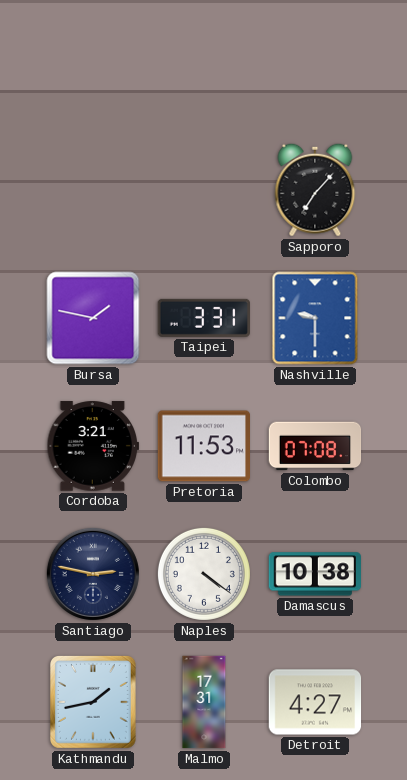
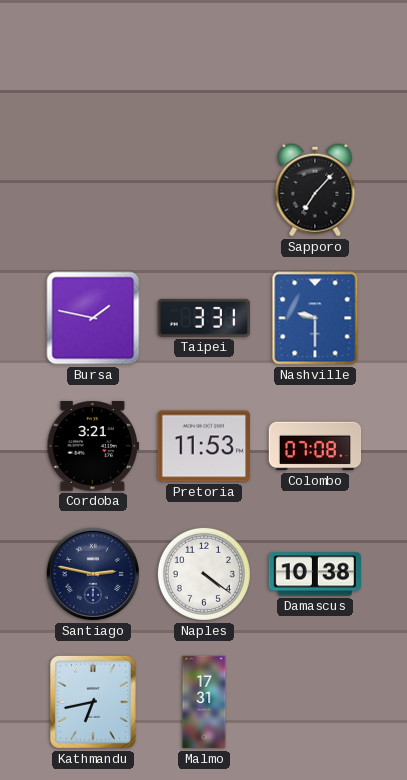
Kathmandu: 1:43 -> 6:43 (93, 702)
Detroit: 4:27 -> none (315, 702)
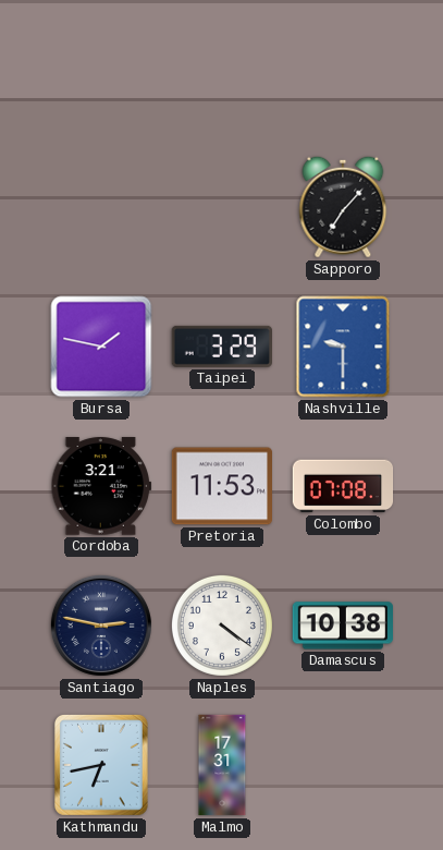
Taipei: 3:31 -> 3:29 (222, 347)
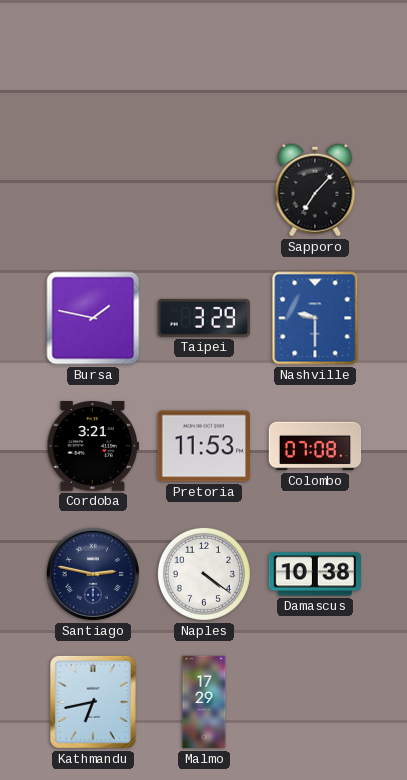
Malmo: 17:31 -> 17:29 (204, 702)
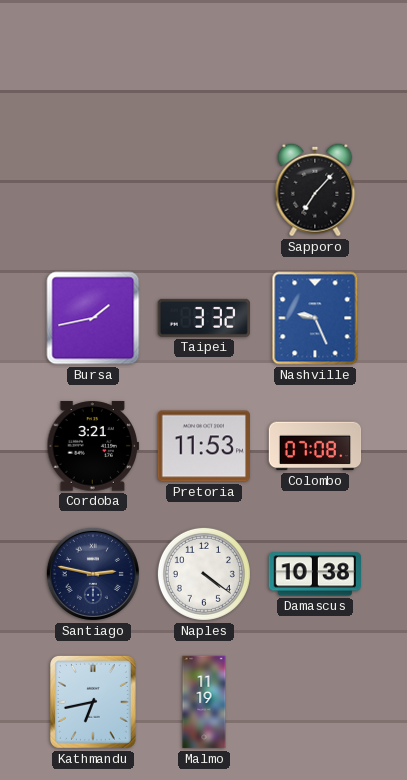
Bursa: 1:47 -> 1:43 (93, 318)
Taipei: 3:29 -> 3:32 (204, 318)
Nashville: 9:30 -> 9:26 (315, 318)
Malmo: 17:29 -> 11:19 (204, 702)
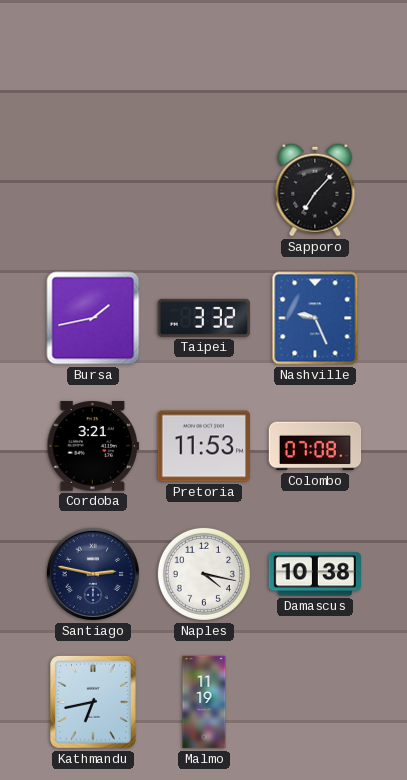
Naples: 4:21 -> 4:17 (204, 574)
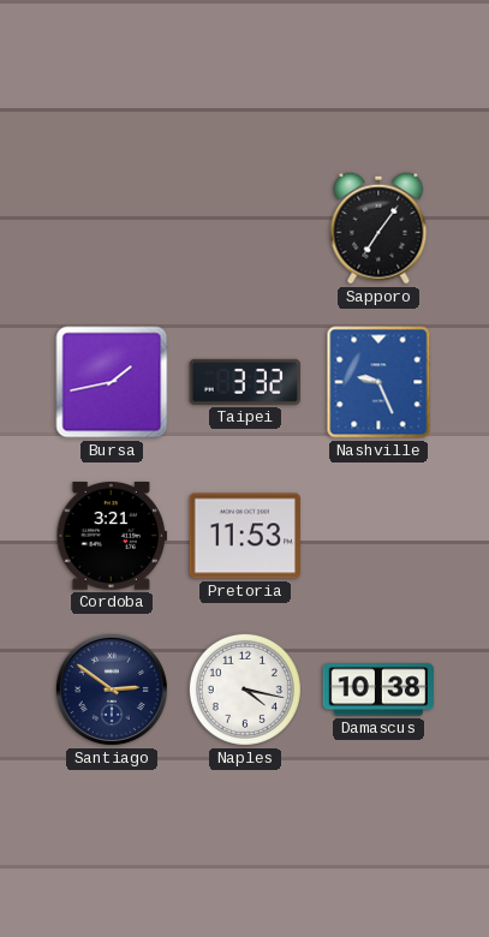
Sapporo: 7:07 -> 7:06 (378, 228)
Colombo: 07:08 -> none (315, 446)
Santiago: 2:47 -> 2:51 (112, 690)
Kathmandu: 6:43 -> none (93, 702)
Malmo: 11:19 -> none (204, 702)
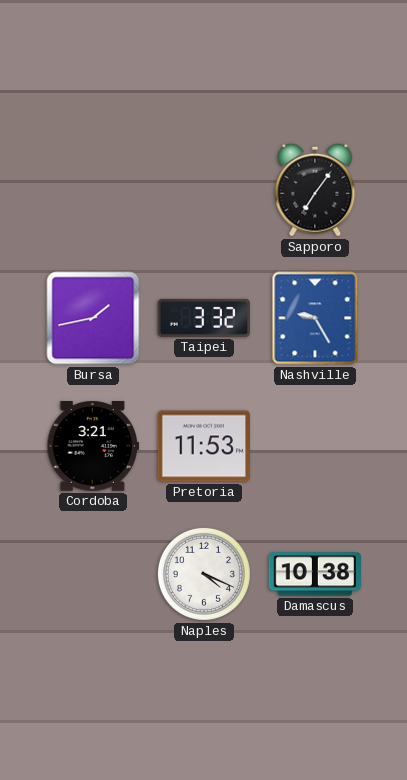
Nashville: 9:26 -> 9:25 (315, 318)
Santiago: 2:51 -> none (112, 690)
Naples: 4:17 -> 4:19 (204, 574)
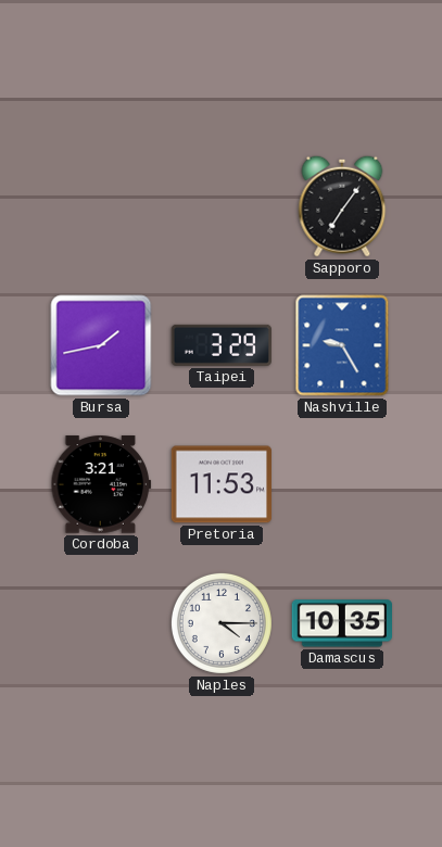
Taipei: 3:32 -> 3:29 (222, 345)
Naples: 4:19 -> 4:15 (222, 623)
Damascus: 10:38 -> 10:35 (342, 623)
